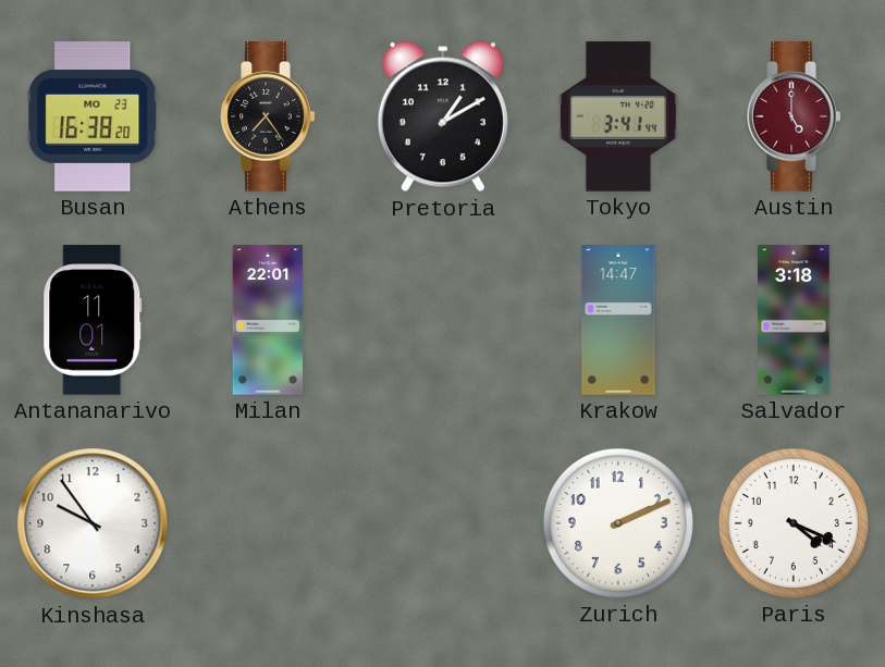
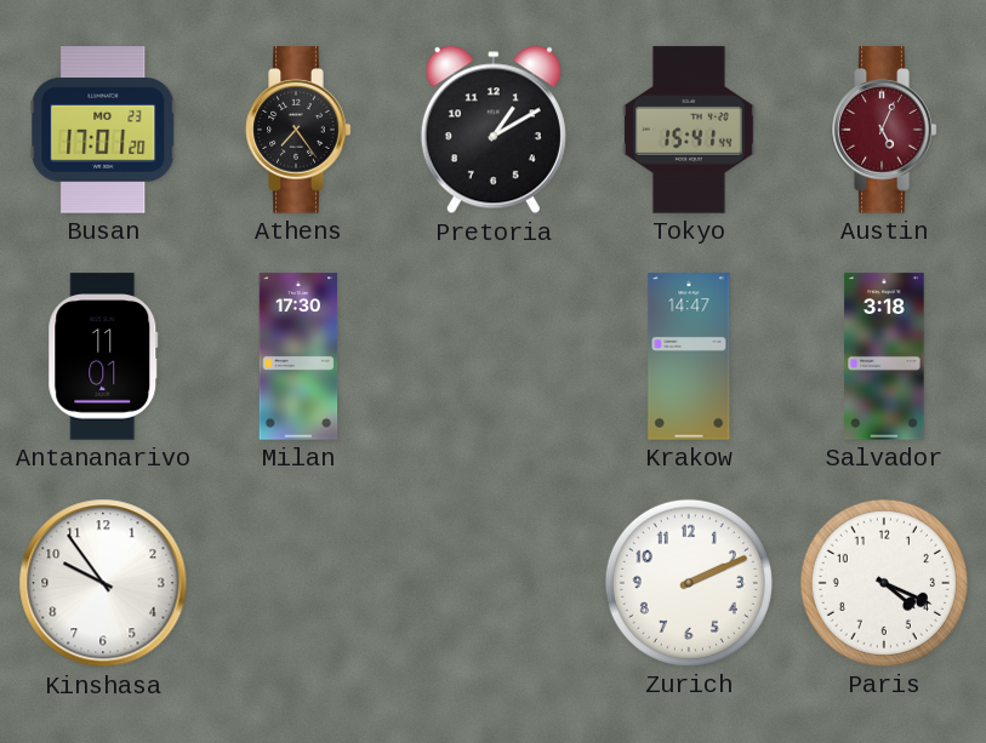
Busan: 16:38 -> 17:01 (103, 130)
Tokyo: 3:41 -> 15:41 (690, 130)
Austin: 5:00 -> 5:04 (884, 130)
Milan: 22:01 -> 17:30 (298, 356)
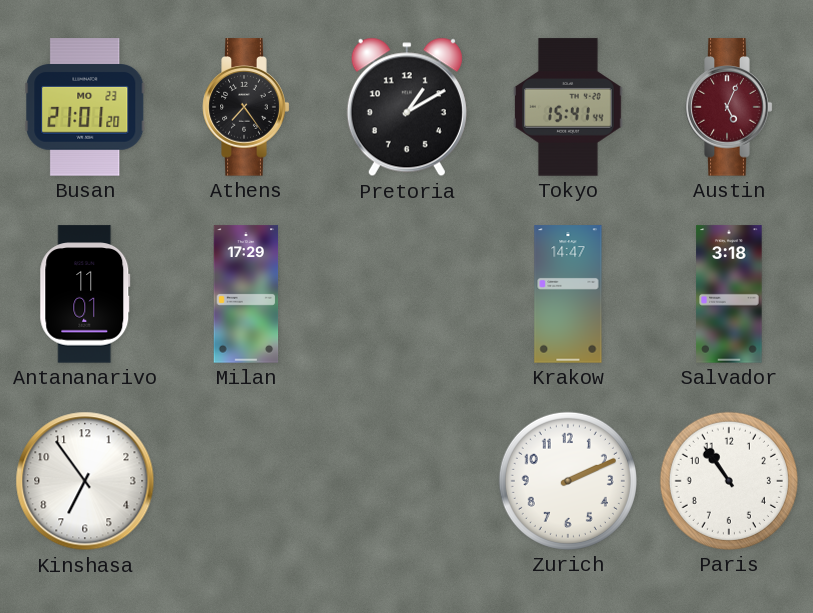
Busan: 17:01 -> 21:01 (85, 107)
Milan: 17:30 -> 17:29 (246, 294)
Kinshasa: 9:54 -> 6:54 (85, 481)
Paris: 4:19 -> 10:54 (729, 481)
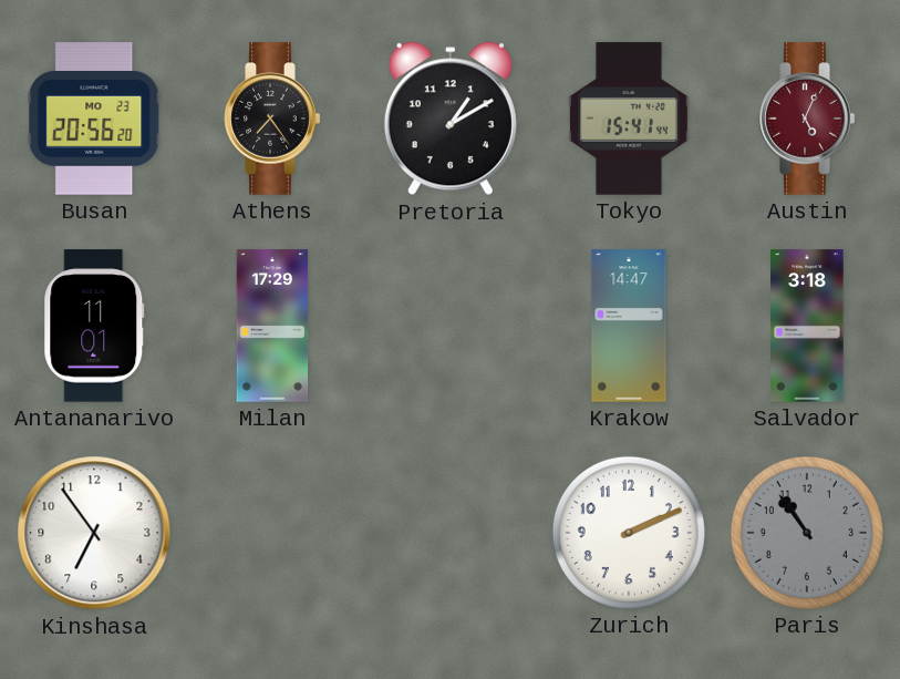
Busan: 21:01 -> 20:56 (94, 119)
Paris dial: white -> grey (807, 533)
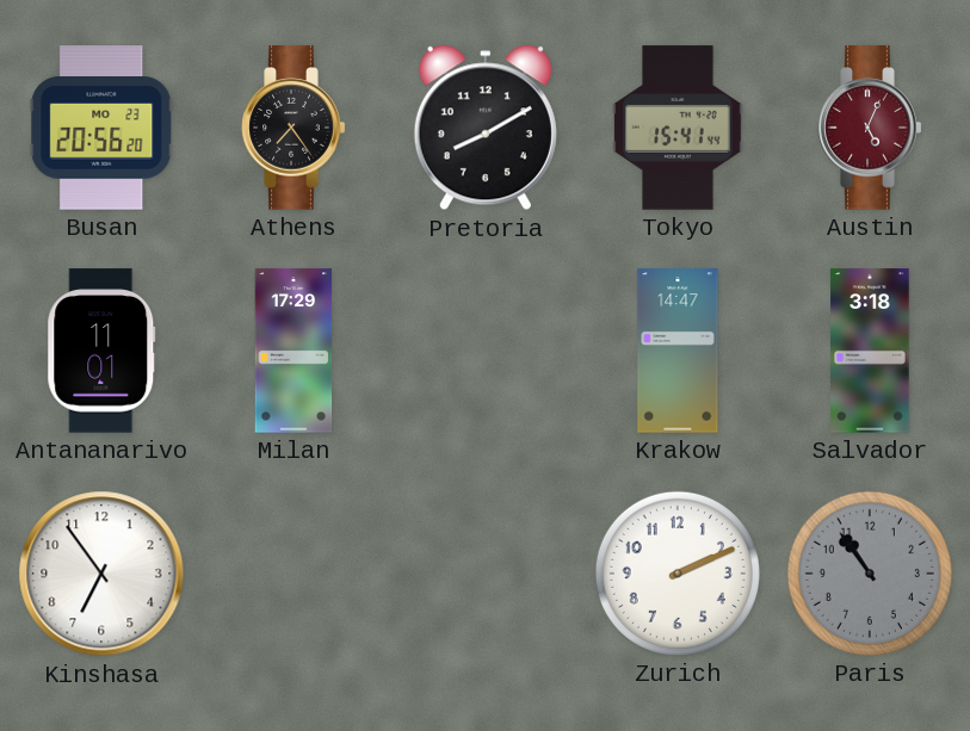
Pretoria: 1:10 -> 8:10 (486, 128)
